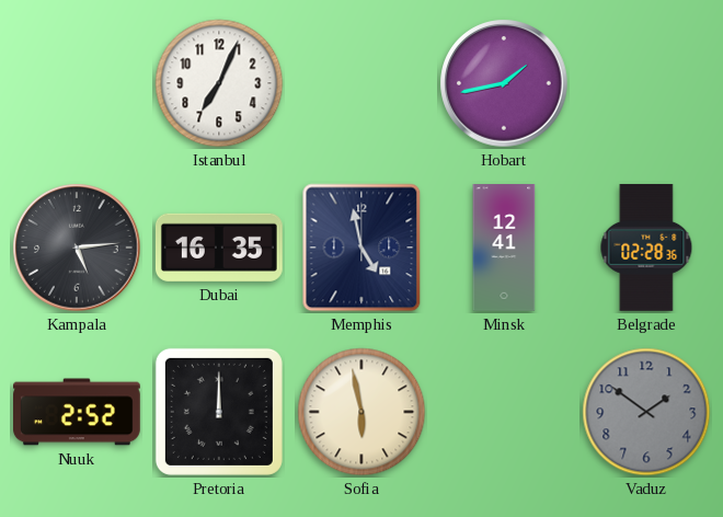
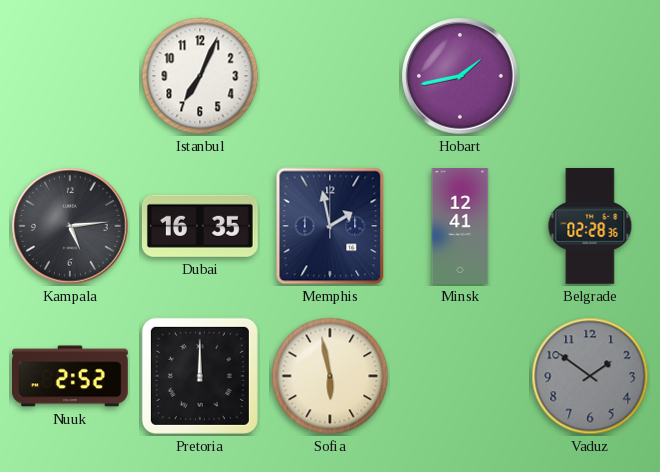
Memphis: 4:58 -> 1:58 (330, 226)
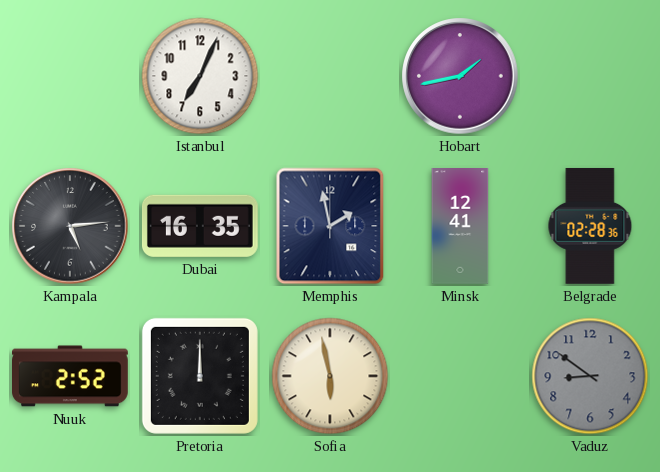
Vaduz: 1:51 -> 8:51 (590, 376)
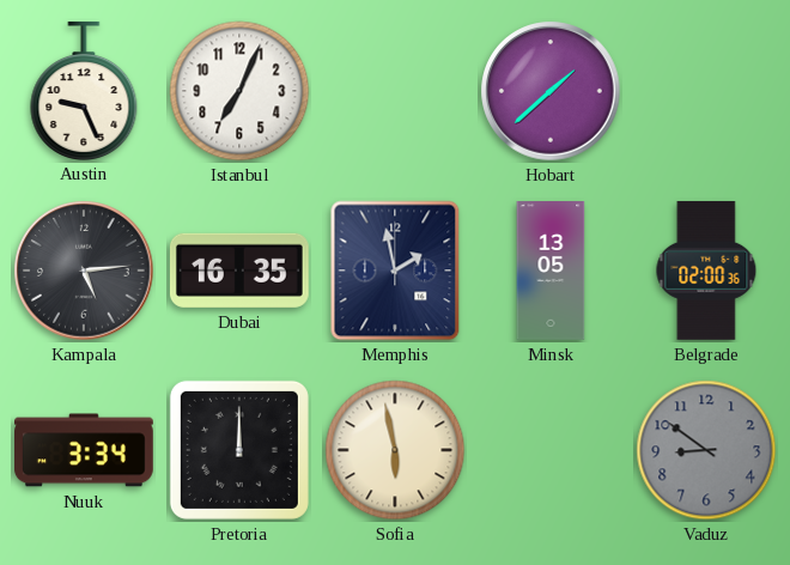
Austin: none -> 9:26 (84, 90)
Hobart: 1:43 -> 1:38 (551, 91)
Minsk: 12:41 -> 13:05 (551, 272)
Belgrade: 02:28 -> 02:00 (706, 271)
Nuuk: 2:52 -> 3:34 (85, 450)
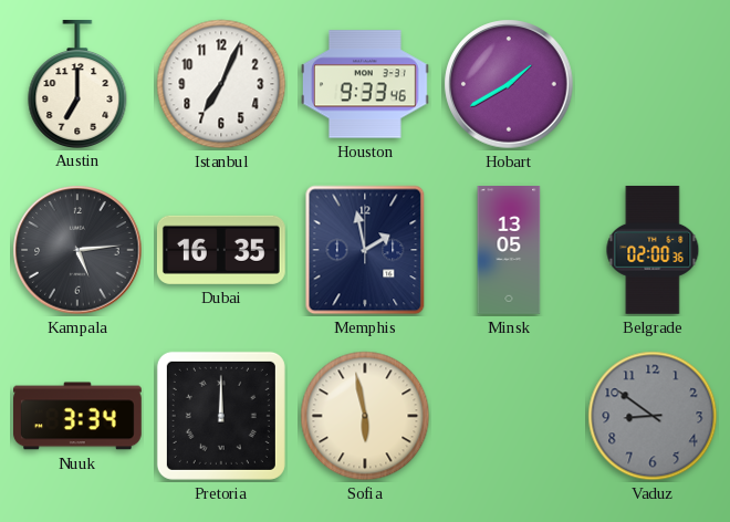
Austin: 9:26 -> 7:00 (77, 83)
Houston: none -> 9:33 (365, 84)
Hobart: 1:38 -> 1:40 (509, 84)
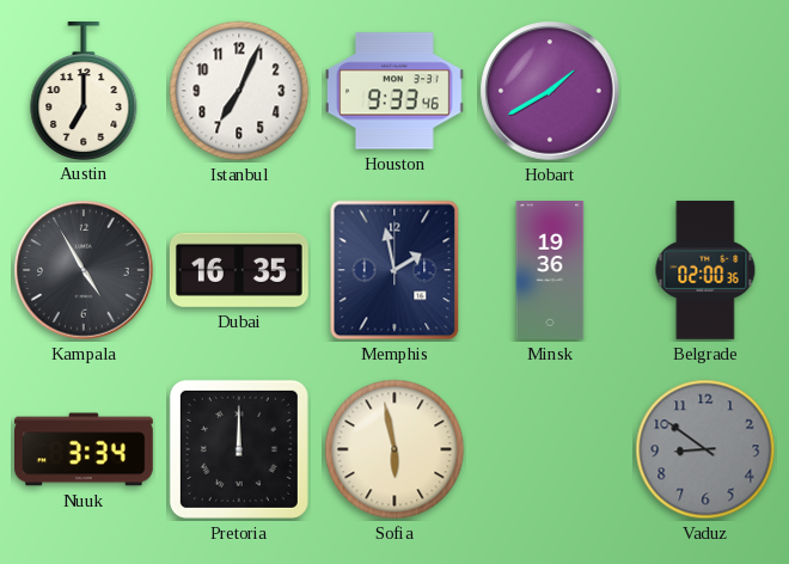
Kampala: 5:14 -> 4:55 (84, 270)
Minsk: 13:05 -> 19:36 (550, 271)
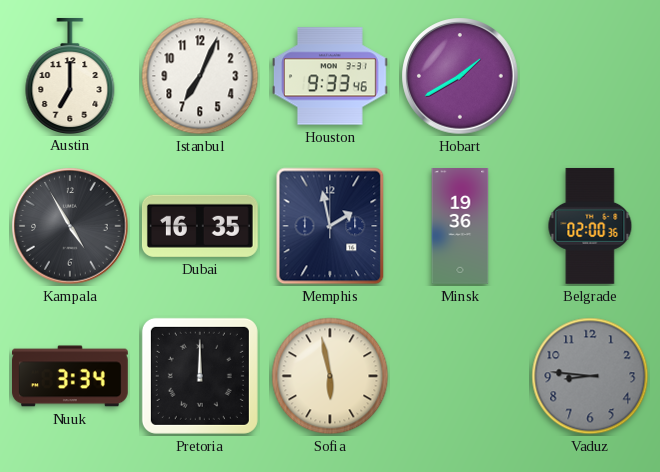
Vaduz: 8:51 -> 8:46 (590, 376)
